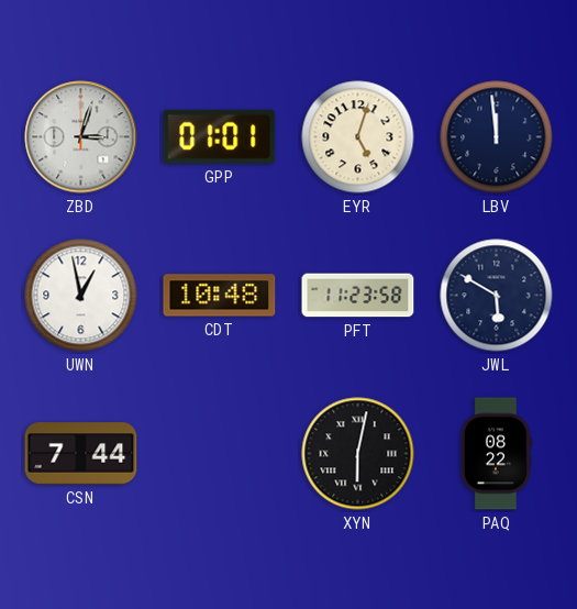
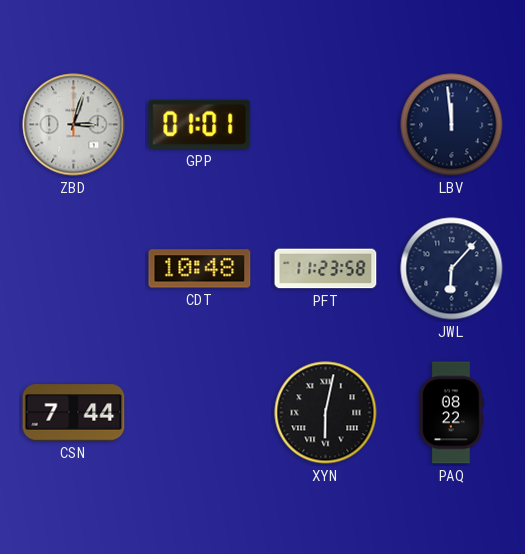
EYR: 5:03 -> none (358, 137)
UWN: 12:58 -> none (81, 296)
JWL: 5:50 -> 6:07 (452, 269)
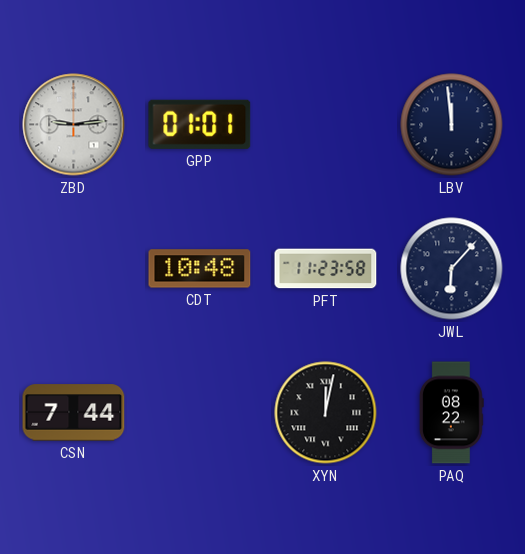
ZBD: 3:03 -> 9:14 (74, 125)
XYN: 6:02 -> 12:02 (326, 413)
